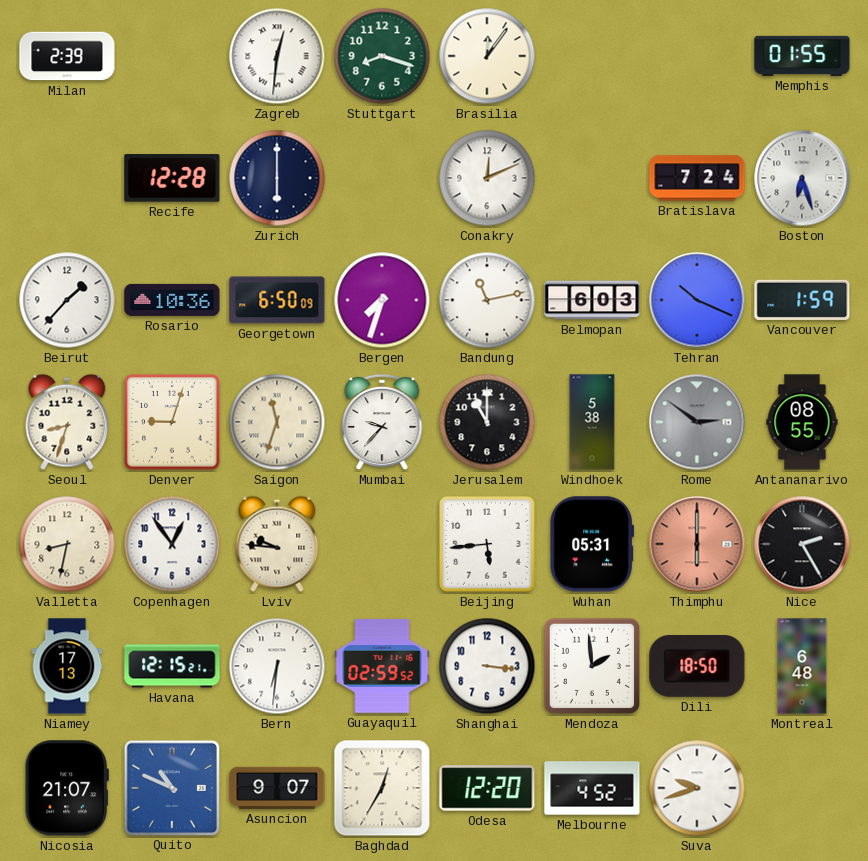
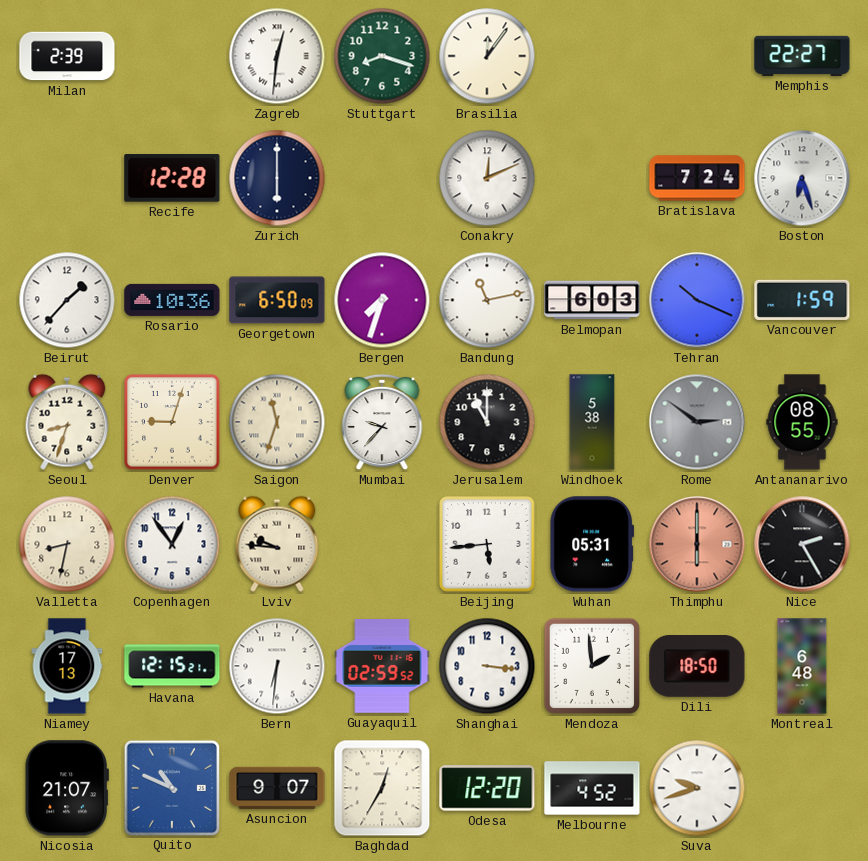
Memphis: 01:55 -> 22:27 (802, 56)
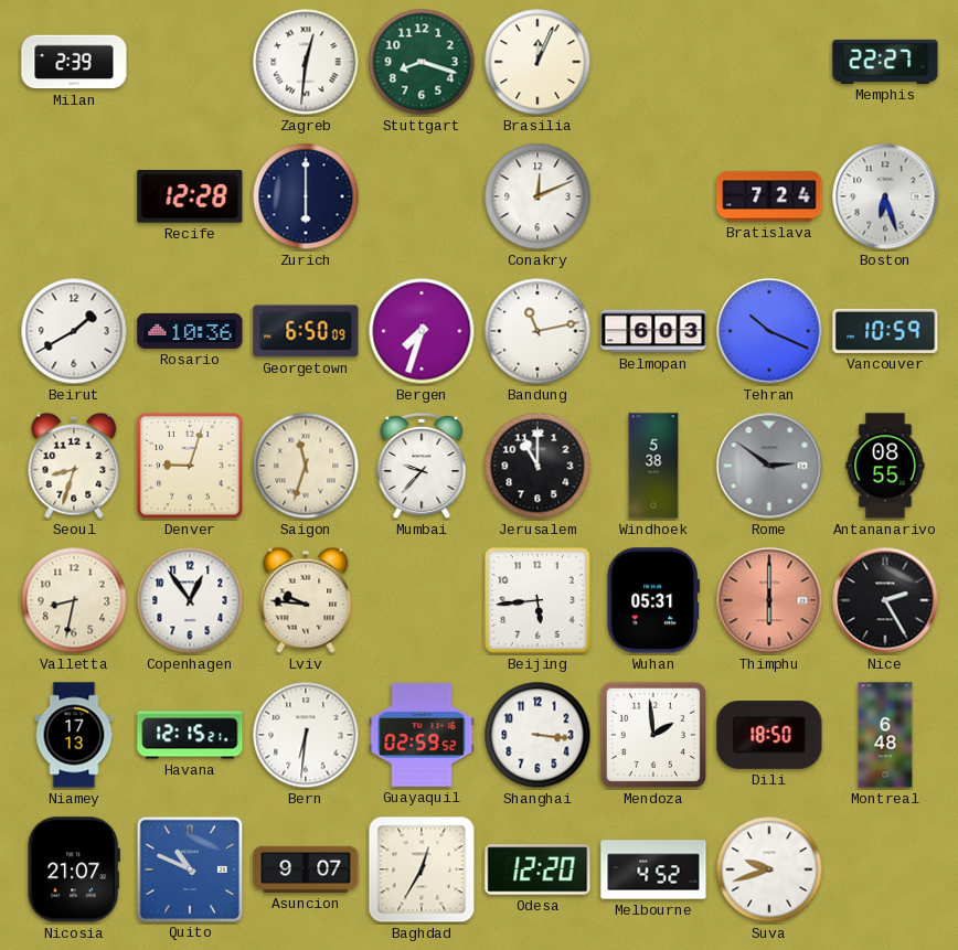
Brasilia: 12:06 -> 12:04 (537, 62)
Beirut: 1:37 -> 1:40 (74, 331)
Vancouver: 1:59 -> 10:59 (885, 331)
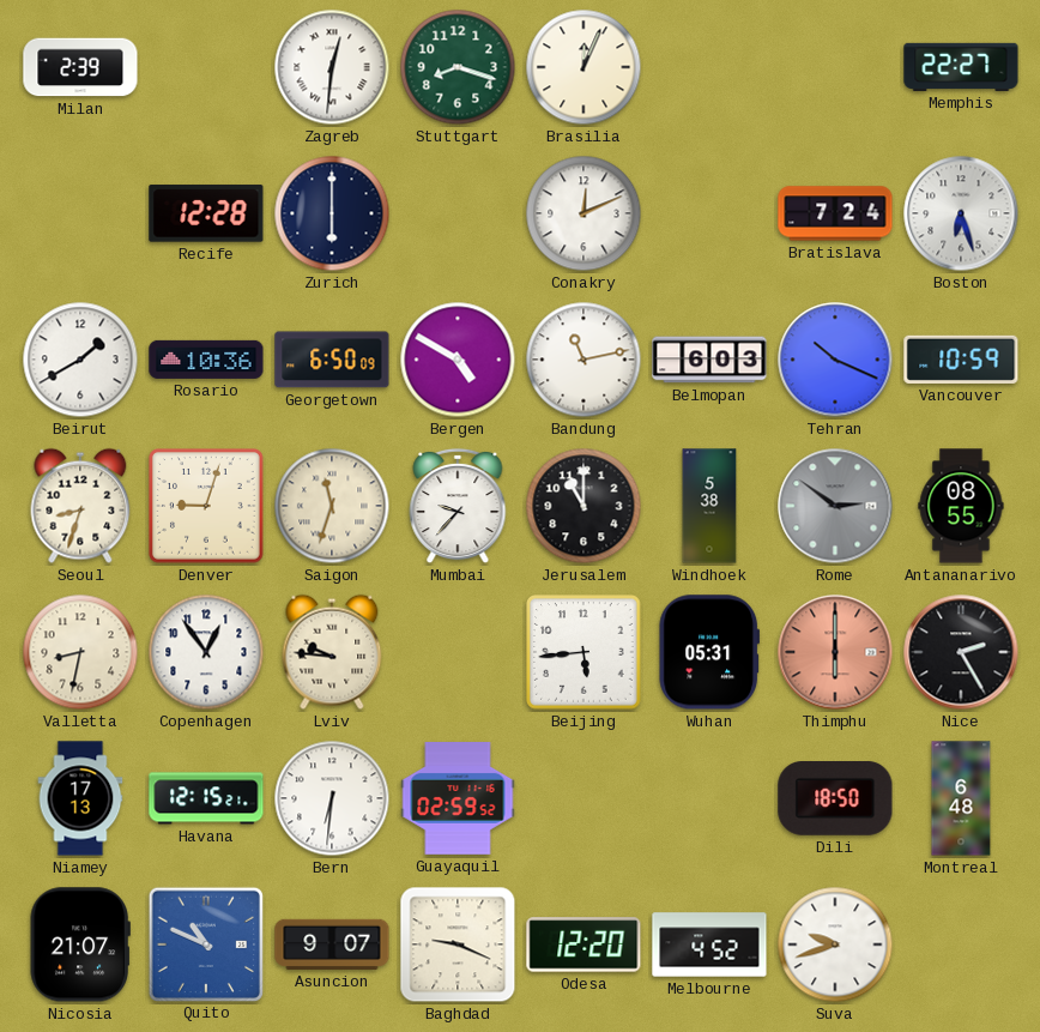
Bergen: 7:33 -> 4:50 (458, 360)
Shanghai: 3:16 -> none (537, 735)
Mendoza: 1:59 -> none (653, 735)
Baghdad: 12:35 -> 9:19 (458, 945)
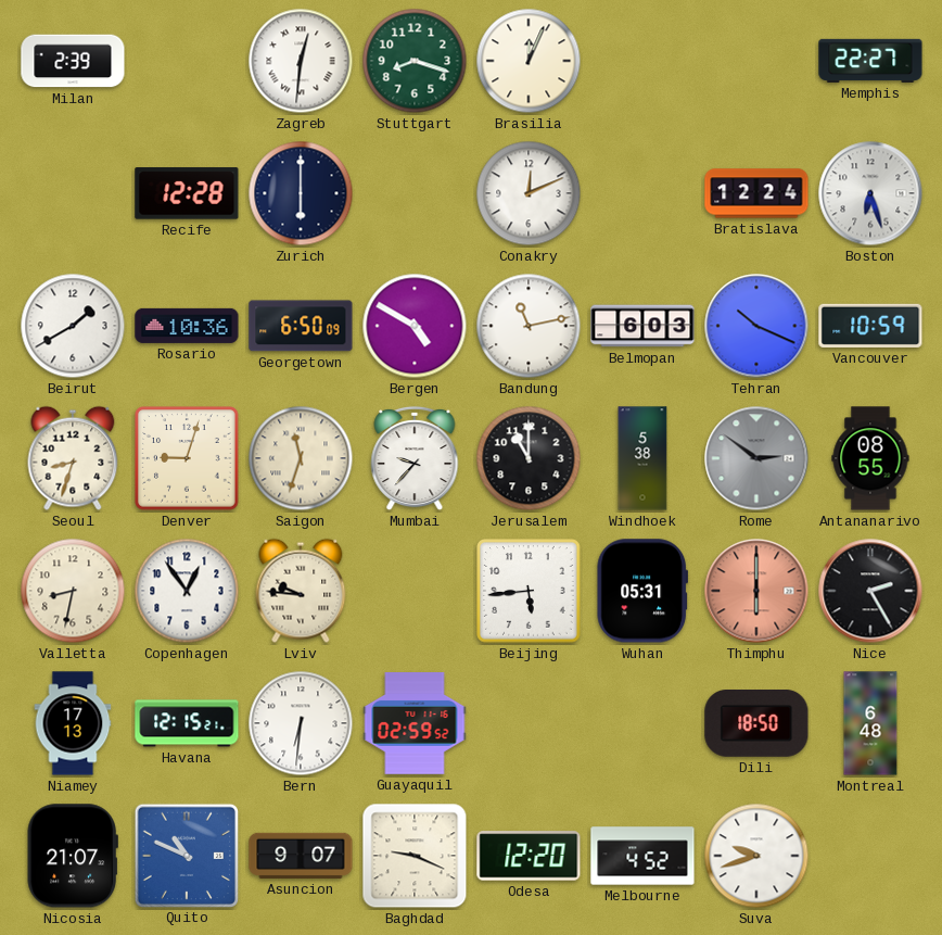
Bratislava: 7:24 -> 12:24 (756, 193)
